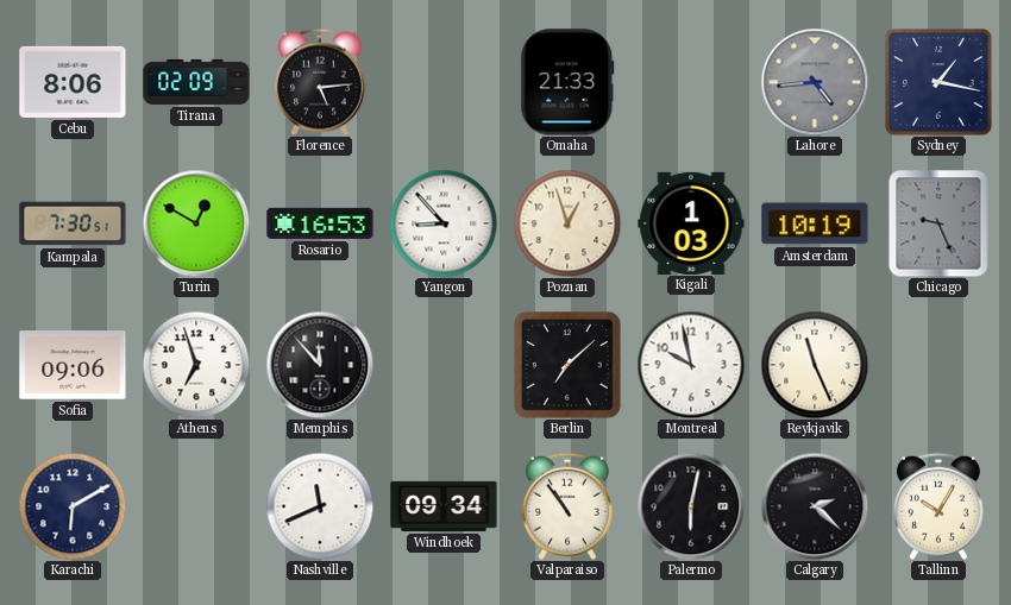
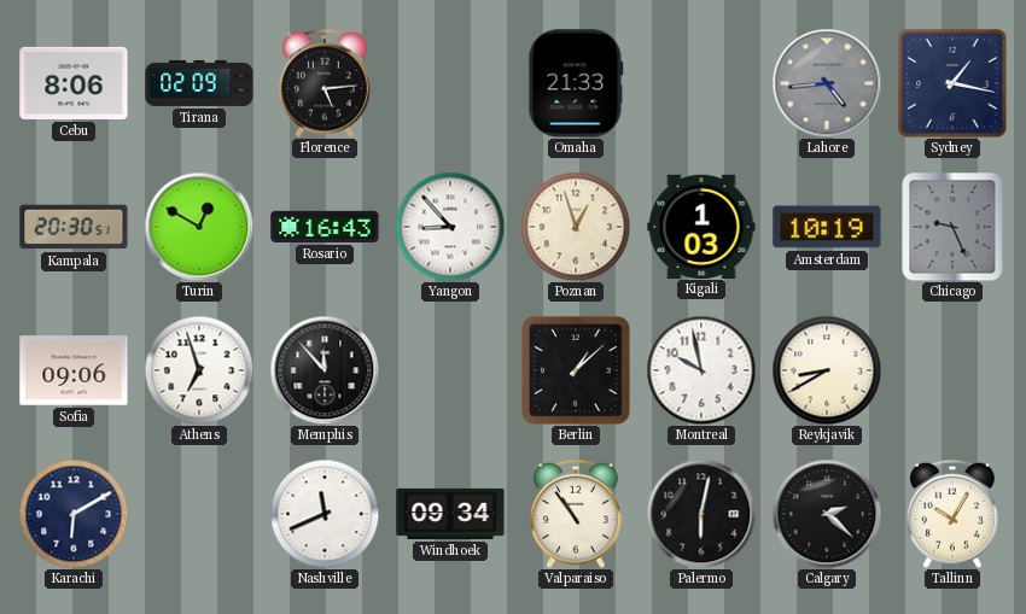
Kampala: 7:30 -> 20:30 (74, 227)
Rosario: 16:53 -> 16:43 (325, 227)
Berlin: 7:08 -> 1:08 (576, 370)
Reykjavik: 11:26 -> 8:40 (827, 370)
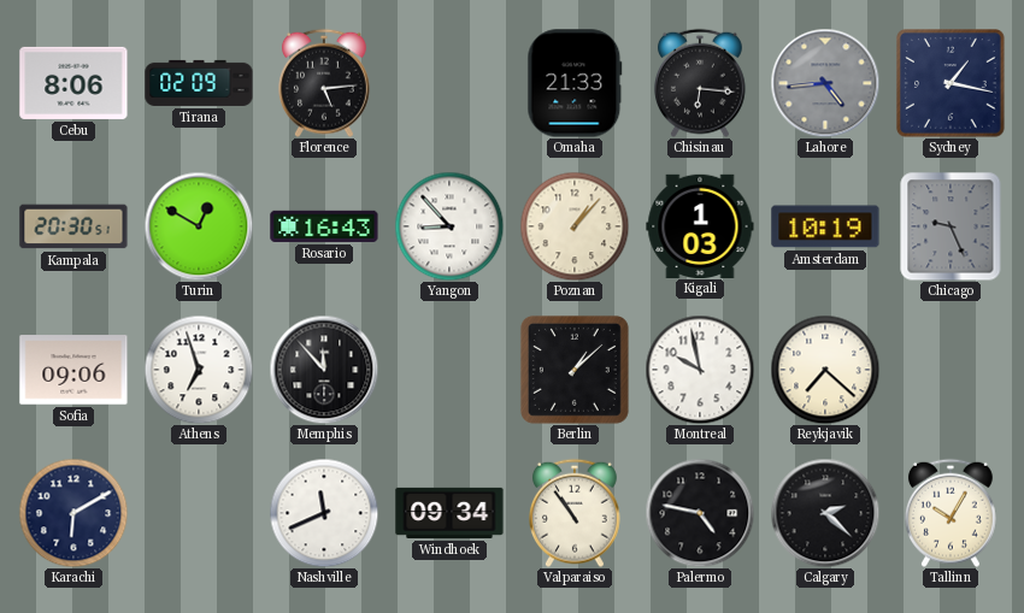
Chisinau: none -> 6:16 (701, 83)
Poznan: 12:57 -> 1:07 (575, 226)
Reykjavik: 8:40 -> 7:22 (825, 370)
Palermo: 6:02 -> 4:47 (700, 513)
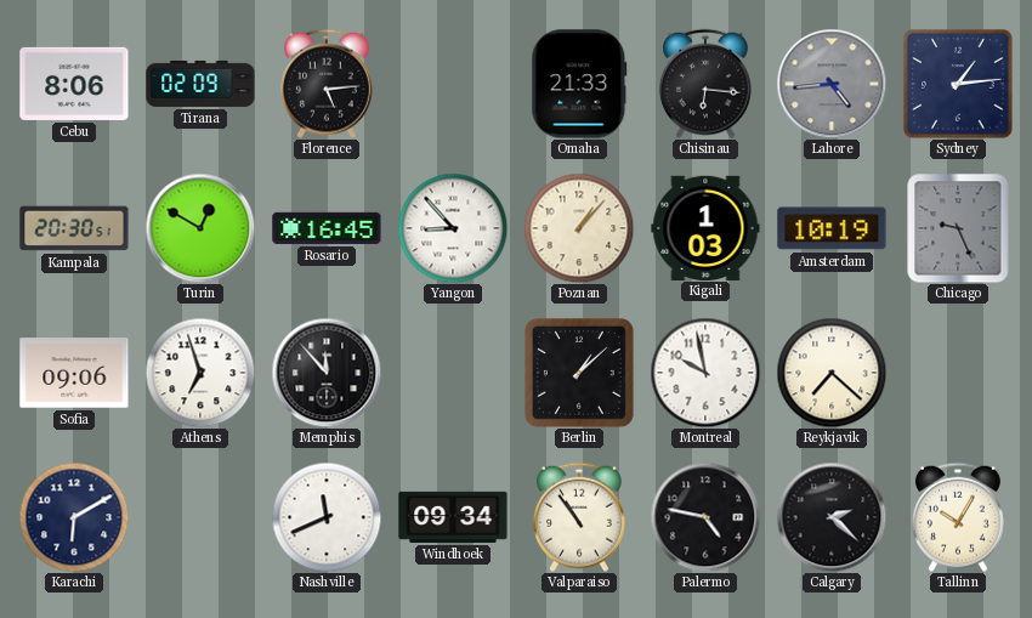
Sydney: 1:17 -> 1:14 (959, 85)
Rosario: 16:43 -> 16:45 (327, 228)
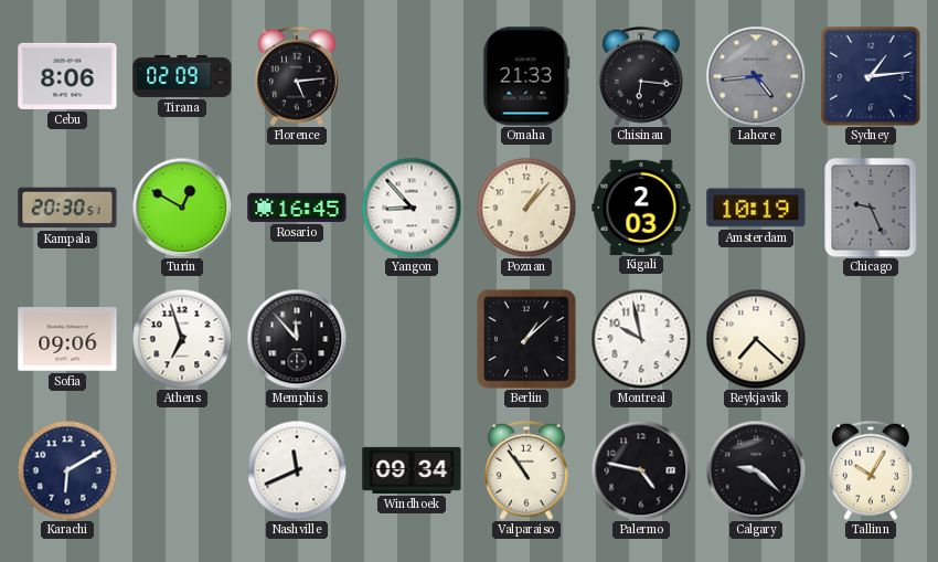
Kigali: 1:03 -> 2:03 (641, 206)
Calgary: 2:22 -> 9:22 (756, 470)
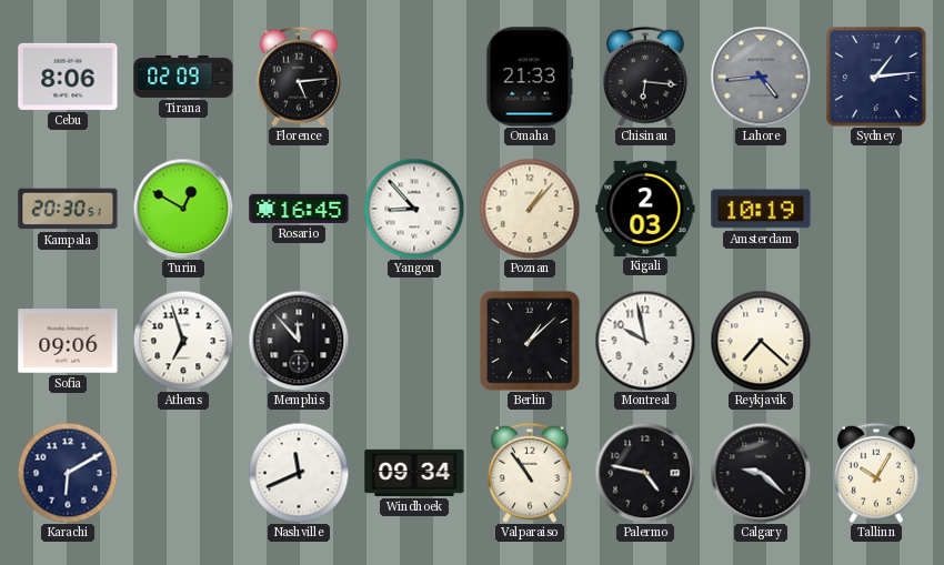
Chicago: 9:26 -> none (871, 208)
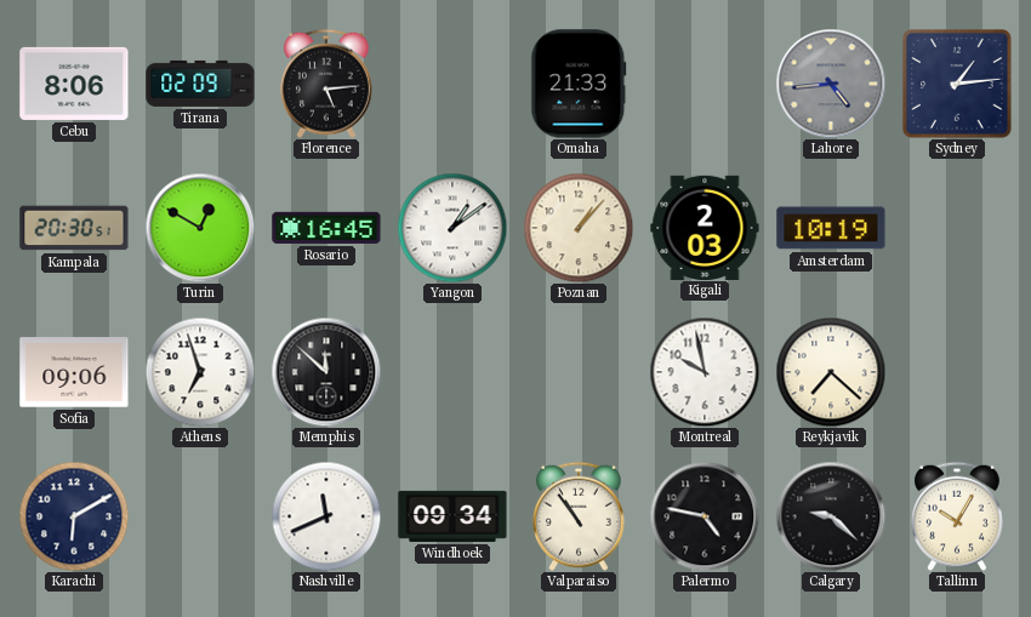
Chisinau: 6:16 -> none (646, 77)
Yangon: 8:53 -> 1:09 (452, 228)
Memphis: 11:53 -> 11:52 (326, 372)
Berlin: 1:08 -> none (530, 341)
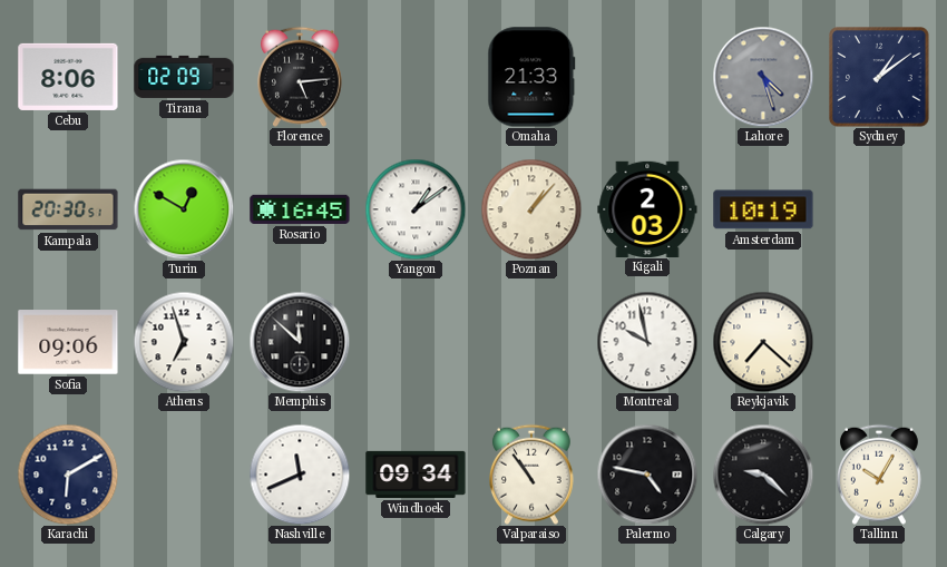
Lahore: 4:44 -> 4:27 (763, 77)
Sydney: 1:14 -> 1:09 (880, 78)
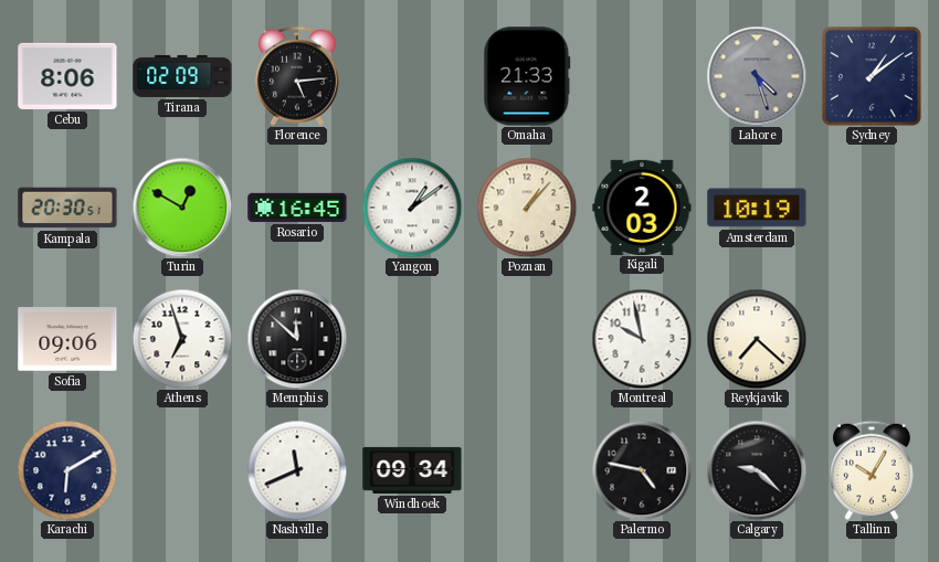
Valparaiso: 10:54 -> none (533, 475)
